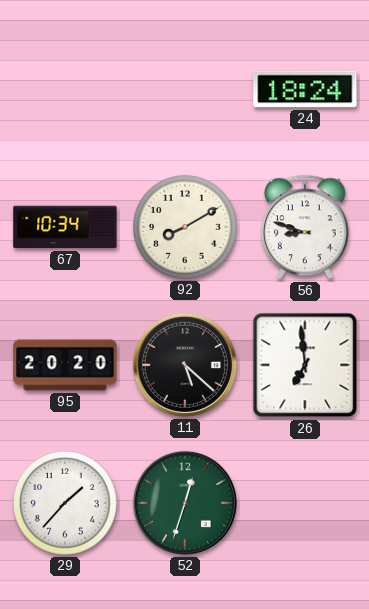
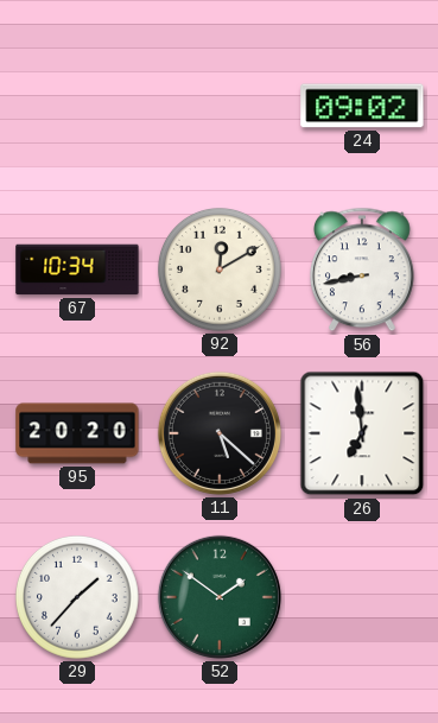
24: 18:24 -> 09:02 (362, 106)
92: 8:10 -> 12:10 (221, 271)
56: 8:48 -> 8:43 (363, 269)
52: 12:33 -> 1:51 (220, 597)
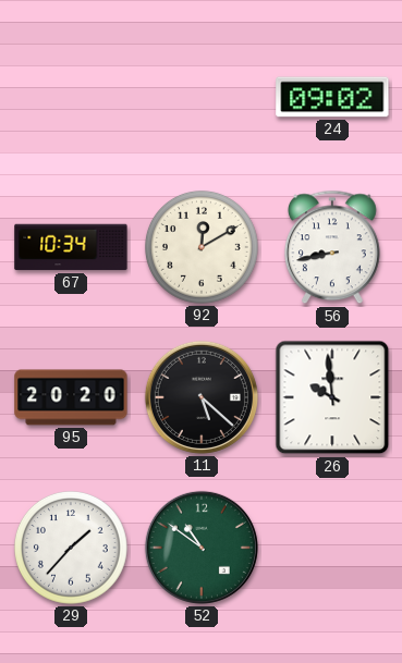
26: 6:59 -> 9:59 (332, 397)
52: 1:51 -> 10:51 (202, 548)
